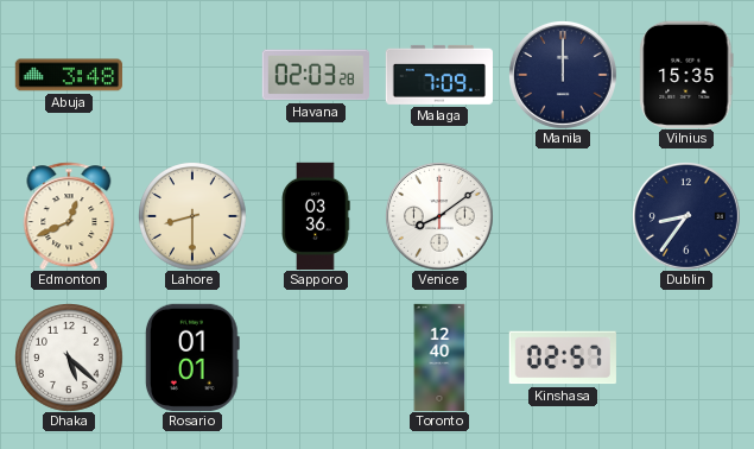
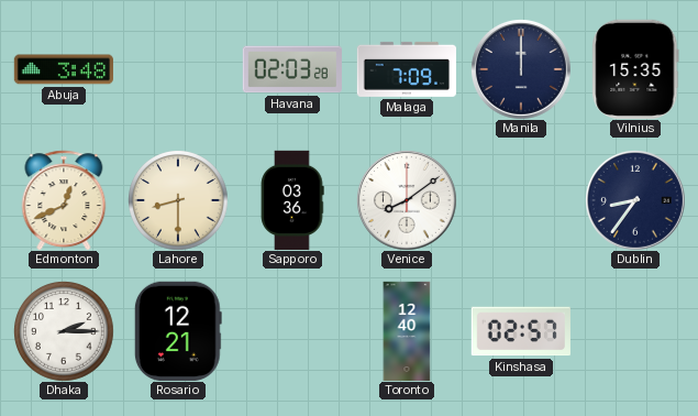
Dhaka: 5:22 -> 2:15 (64, 331)
Rosario: 01:01 -> 12:21 (178, 331)
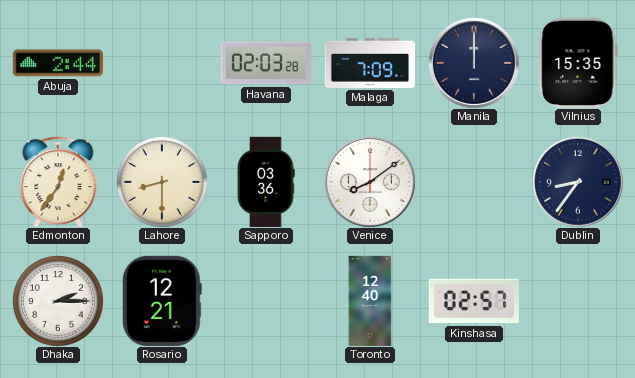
Abuja: 3:48 -> 2:44 (57, 63)
Edmonton: 12:41 -> 12:36 (58, 182)
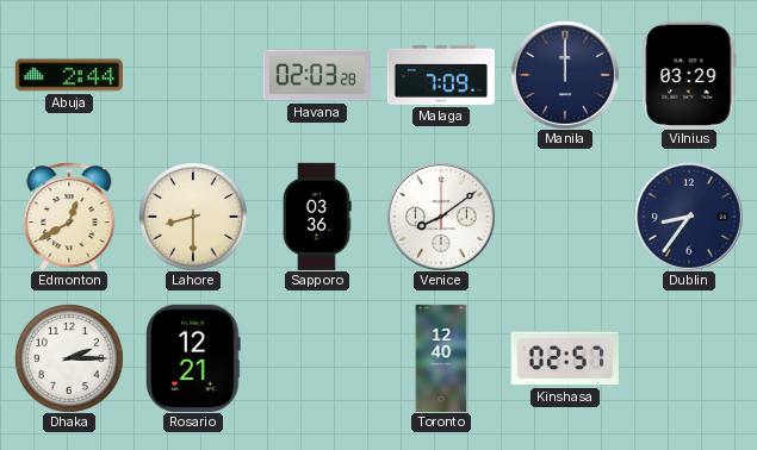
Vilnius: 15:35 -> 03:29 (689, 75)
Edmonton: 12:36 -> 12:40 (69, 217)
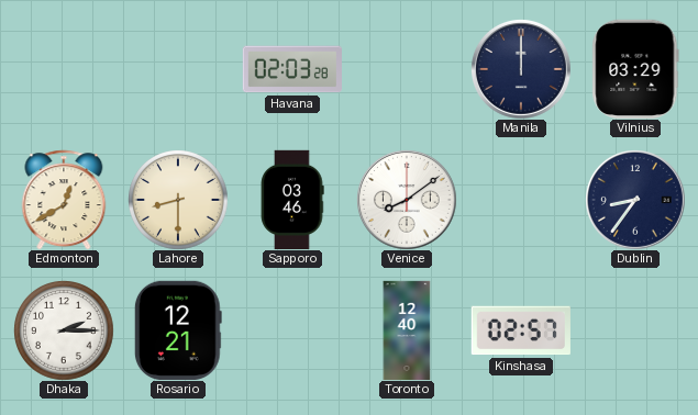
Abuja: 2:44 -> none (68, 75)
Malaga: 7:09 -> none (440, 75)
Sapporo: 03:36 -> 03:46 (292, 199)
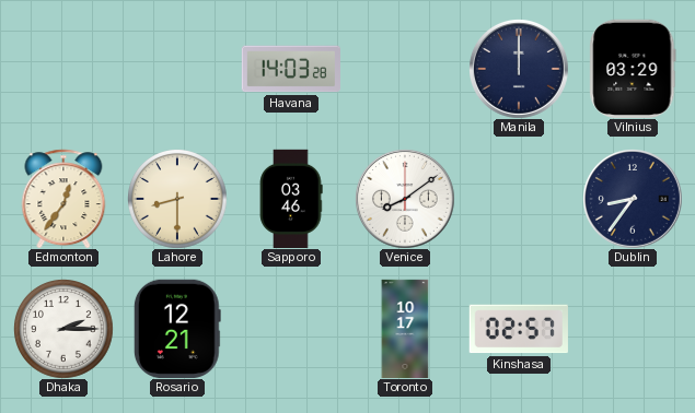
Havana: 02:03 -> 14:03 (291, 69)
Edmonton: 12:40 -> 12:36 (63, 199)
Toronto: 12:40 -> 10:17 (405, 329)
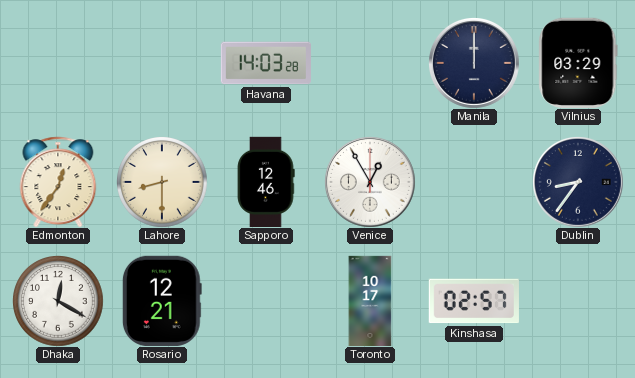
Sapporo: 03:46 -> 12:46 (266, 181)
Venice: 8:09 -> 12:55 (370, 182)
Dhaka: 2:15 -> 12:20 (58, 301)
